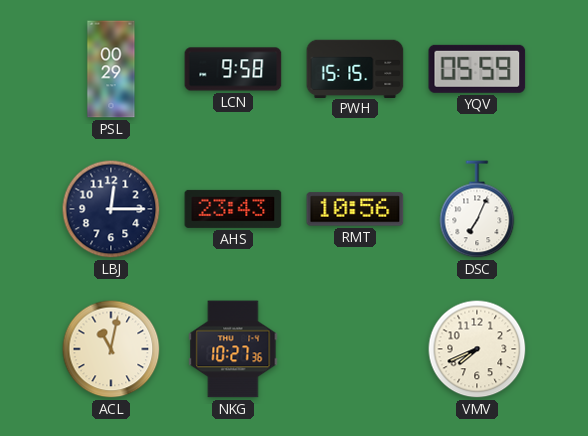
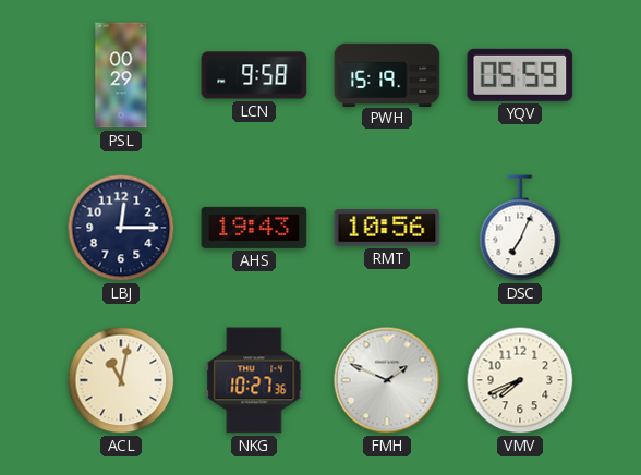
PWH: 15:15 -> 15:19 (387, 74)
AHS: 23:43 -> 19:43 (254, 228)
FMH: none -> 1:49 (387, 380)
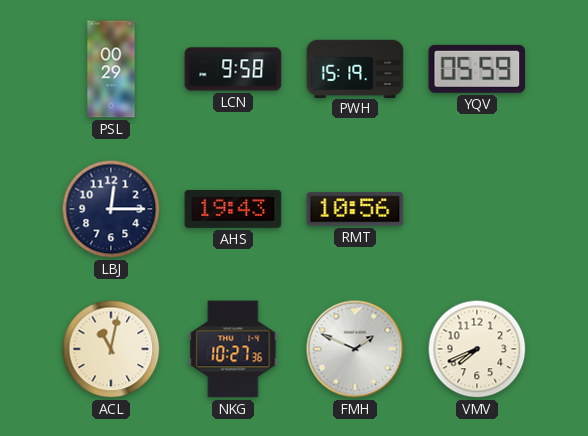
DSC: 7:04 -> none (520, 228)
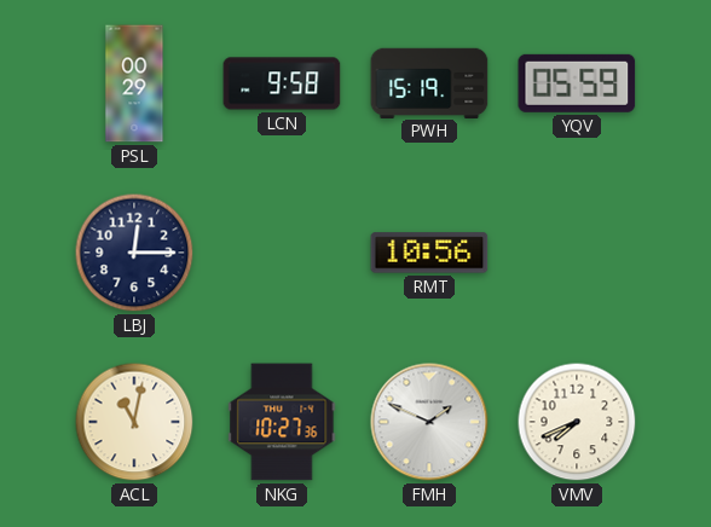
AHS: 19:43 -> none (233, 209)
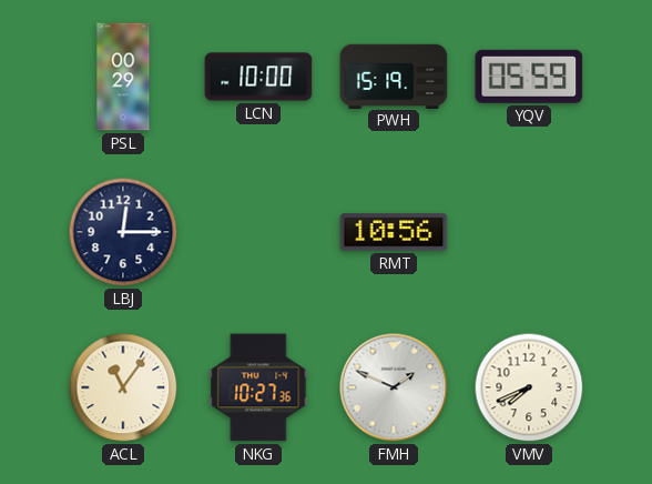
LCN: 9:58 -> 10:00 (258, 77)
ACL: 11:02 -> 11:06 (123, 387)
